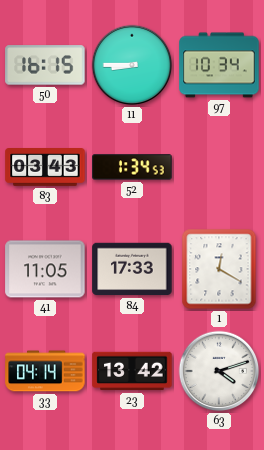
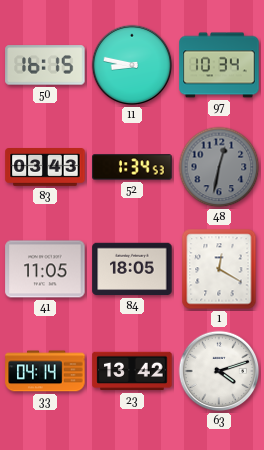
11: 8:45 -> 8:47 (132, 65)
48: none -> 12:32 (219, 167)
84: 17:33 -> 18:05 (132, 269)
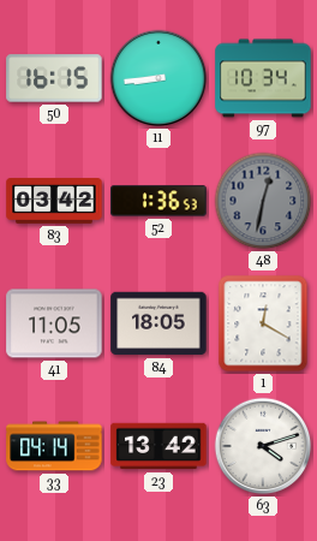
11: 8:47 -> 8:44 (158, 78)
83: 03:43 -> 03:42 (54, 202)
52: 1:34 -> 1:36 (158, 201)
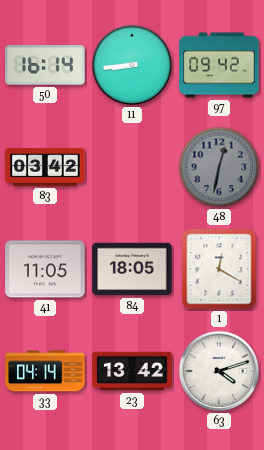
50: 16:15 -> 16:14 (45, 65)
97: 10:34 -> 09:42 (219, 65)
52: 1:36 -> none (158, 201)
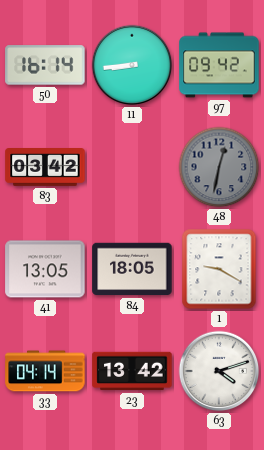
41: 11:05 -> 13:05 (45, 269)
1: 12:20 -> 9:20 (219, 269)
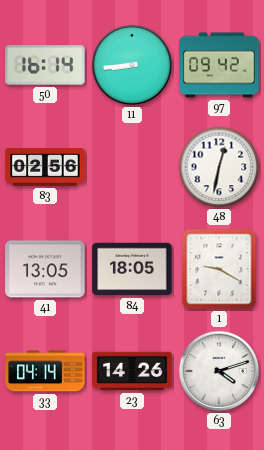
83: 03:42 -> 02:56 (45, 168)
48 dial: grey -> white (219, 167)
23: 13:42 -> 14:26 (132, 371)
